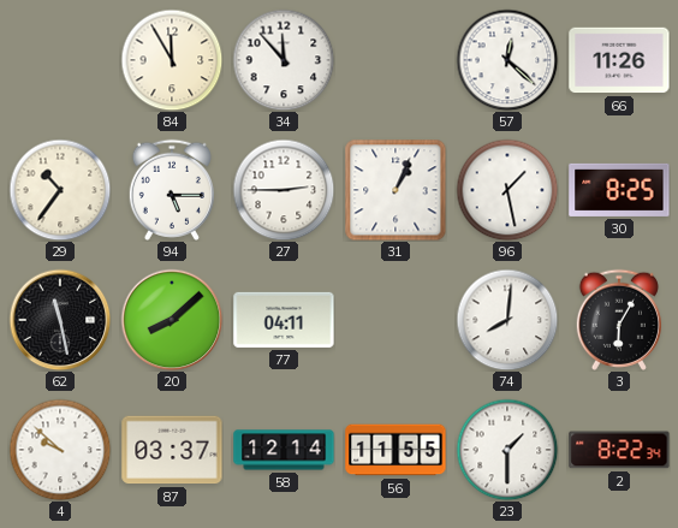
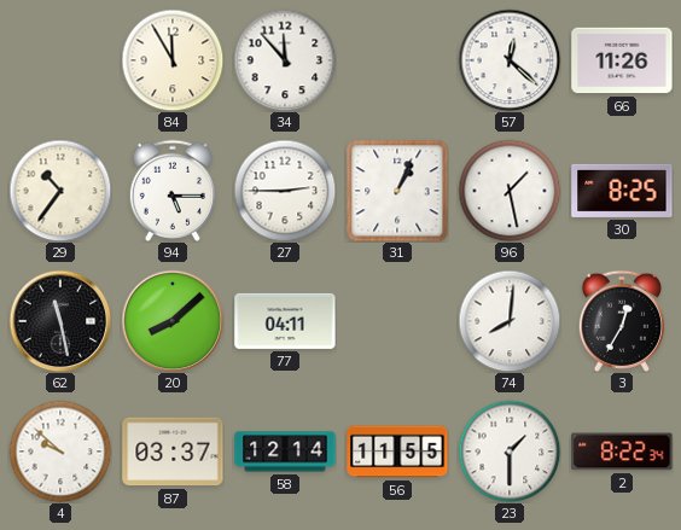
3: 6:05 -> 12:35 (622, 321)
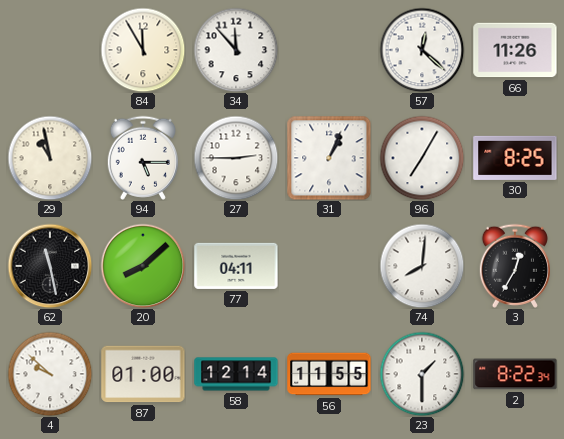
29: 10:36 -> 10:58 (50, 158)
96: 1:28 -> 7:05 (422, 158)
87: 03:37 -> 01:00 (143, 374)
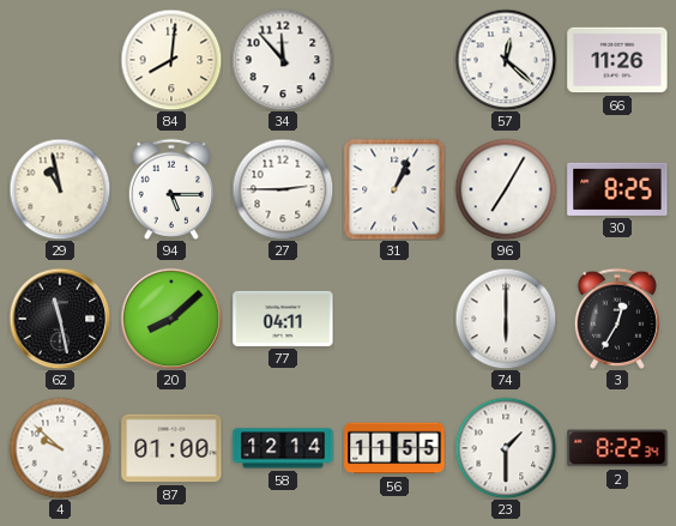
84: 11:55 -> 8:01 (171, 60)
74: 8:01 -> 6:00 (506, 319)
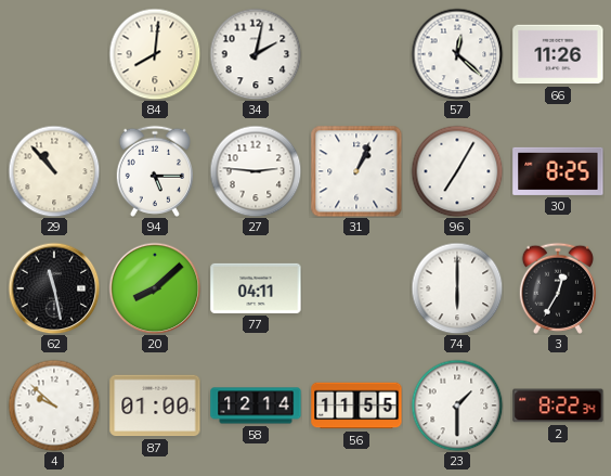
34: 11:53 -> 2:02 (256, 54)
29: 10:58 -> 10:53 (54, 171)
27: 2:45 -> 2:46 (256, 171)
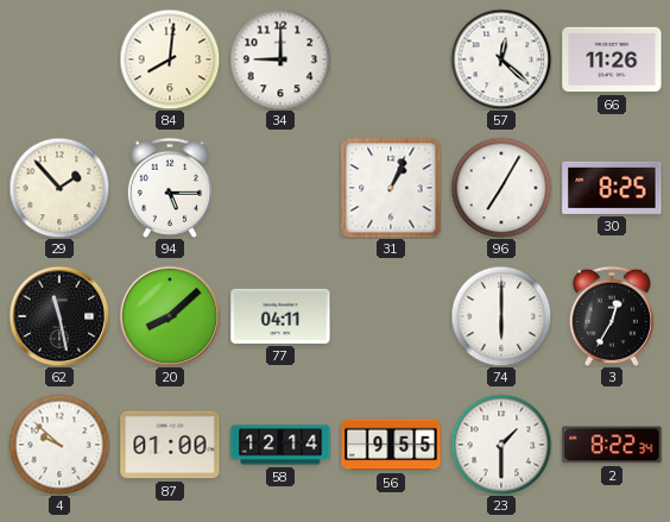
34: 2:02 -> 9:00 (280, 59)
29: 10:53 -> 1:53 (59, 188)
27: 2:46 -> none (256, 171)
56: 11:55 -> 9:55 (391, 445)
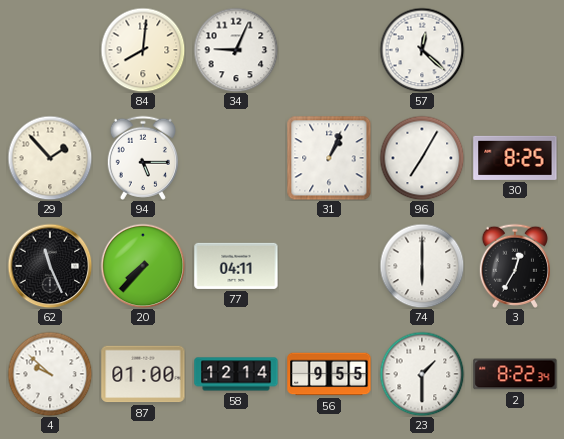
34: 9:00 -> 9:04 (236, 50)
66: 11:26 -> none (612, 59)
62: 11:28 -> 11:26 (50, 266)
20: 8:08 -> 7:37 (143, 266)
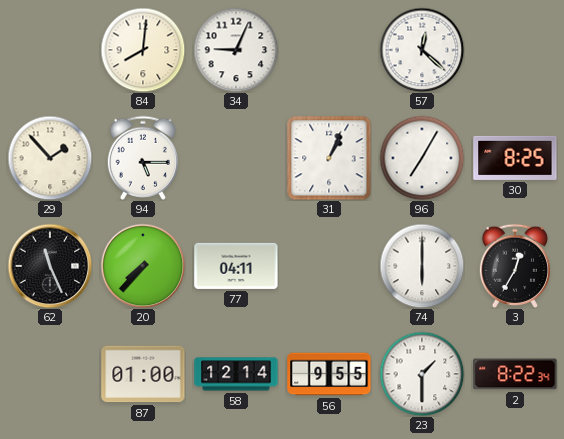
4: 9:52 -> none (50, 374)
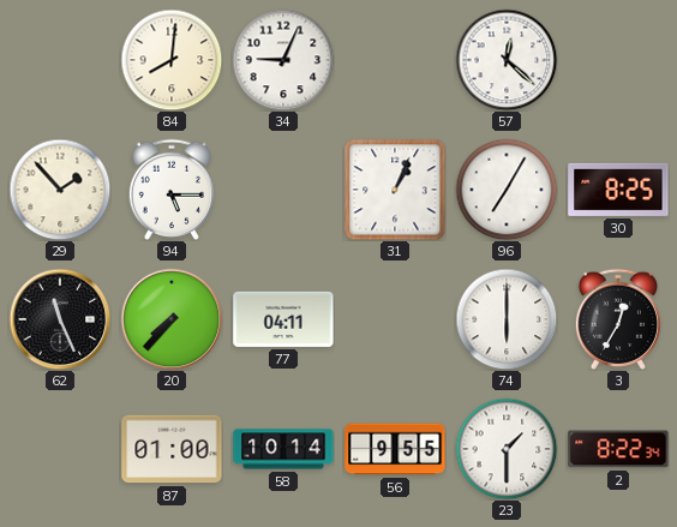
58: 12:14 -> 10:14 (283, 449)
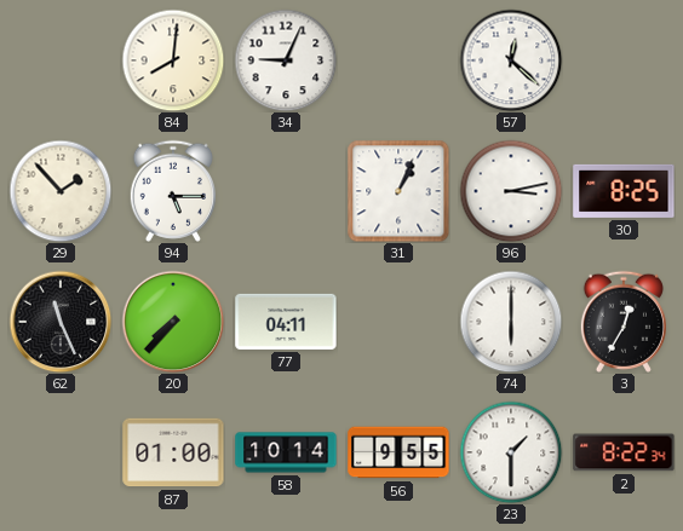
96: 7:05 -> 3:13 (511, 191)
